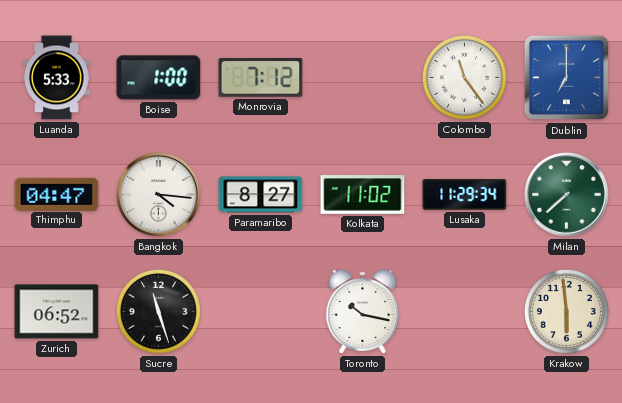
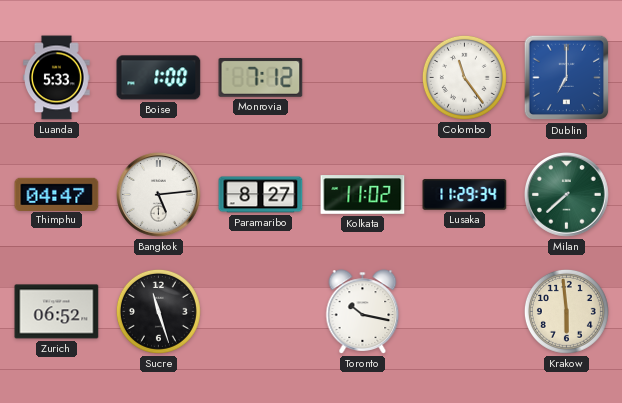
Bangkok: 4:16 -> 5:14 (159, 195)
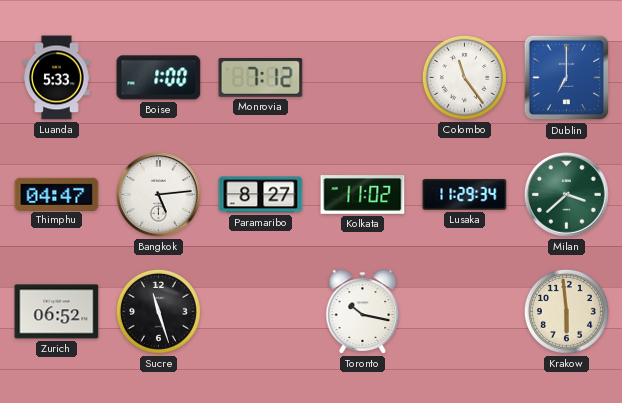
Milan: 7:38 -> 3:38 (567, 195)
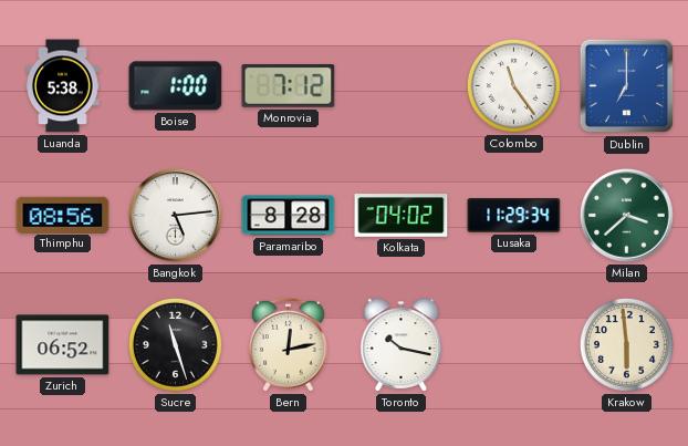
Luanda: 5:33 -> 5:38 (63, 86)
Thimphu: 04:47 -> 08:56 (63, 215)
Paramaribo: 8:27 -> 8:28 (289, 216)
Kolkata: 11:02 -> 04:02 (402, 216)
Bern: none -> 12:13 (289, 344)
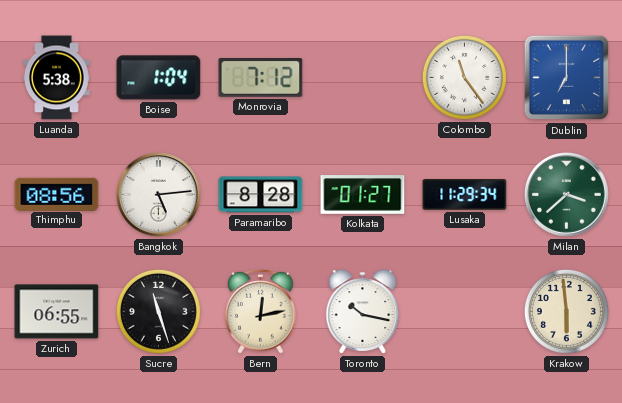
Boise: 1:00 -> 1:04 (159, 78)
Kolkata: 04:02 -> 01:27 (363, 195)
Zurich: 06:52 -> 06:55 (57, 312)
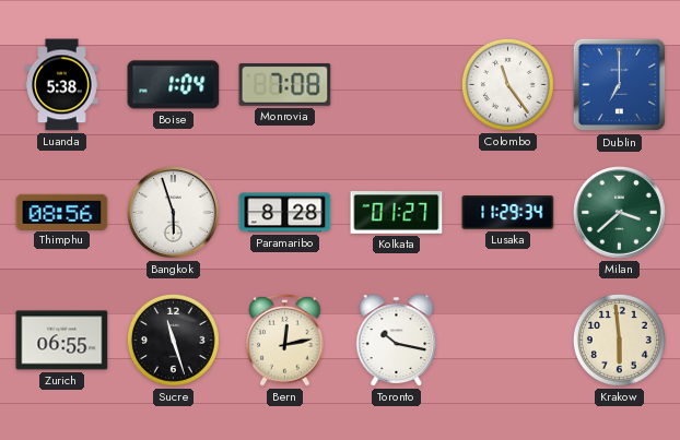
Monrovia: 7:12 -> 7:08 (285, 85)
Bangkok: 5:14 -> 5:57 (174, 213)
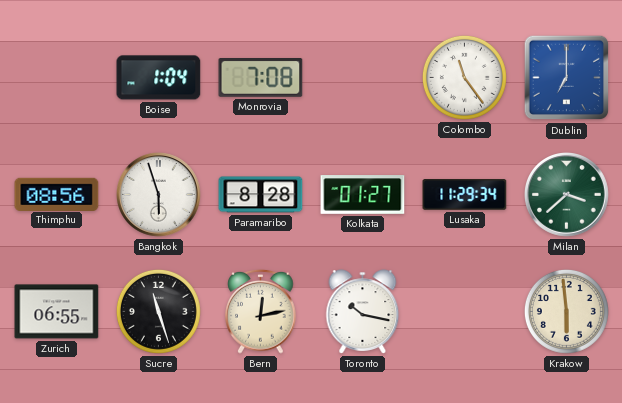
Luanda: 5:38 -> none (62, 85)
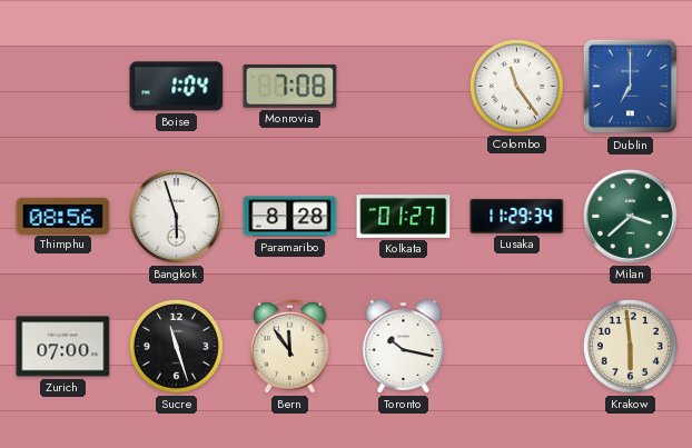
Zurich: 06:55 -> 07:00 (63, 347)
Bern: 12:13 -> 11:54 (290, 346)
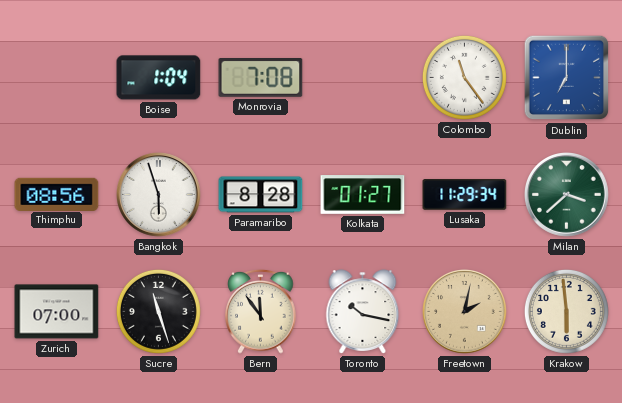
Freetown: none -> 2:02 (465, 312)
